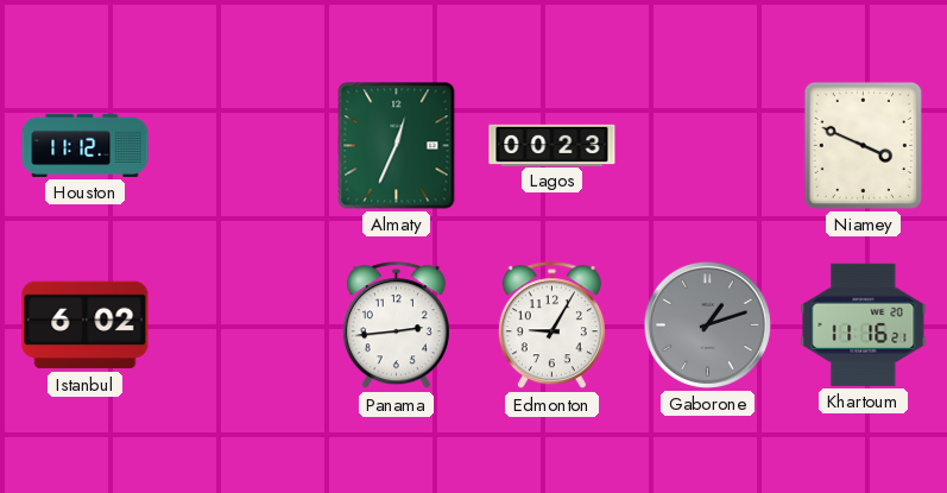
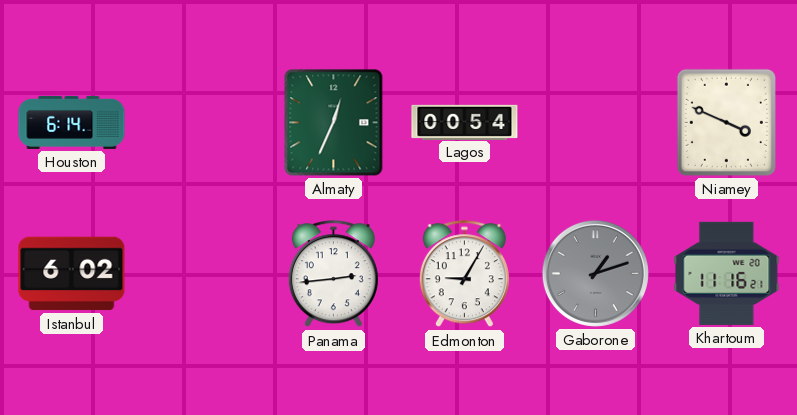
Houston: 11:12 -> 6:14 (72, 122)
Lagos: 00:23 -> 00:54 (465, 122)
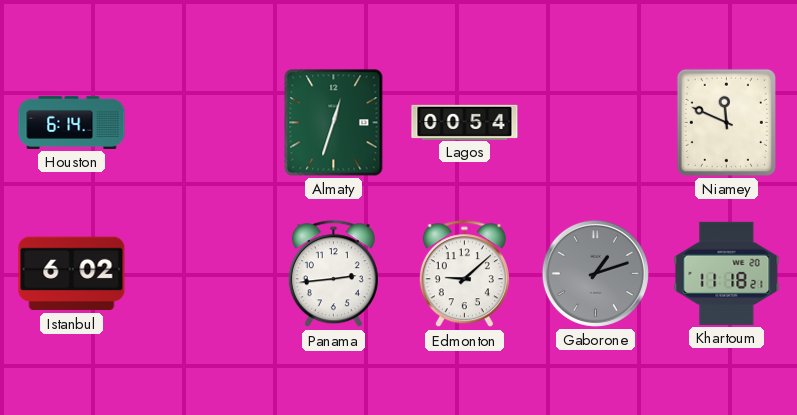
Almaty: 12:34 -> 12:33 (334, 123)
Niamey: 3:49 -> 11:49 (726, 122)
Edmonton: 9:05 -> 9:08 (464, 274)
Khartoum: 11:16 -> 11:18 (727, 273)
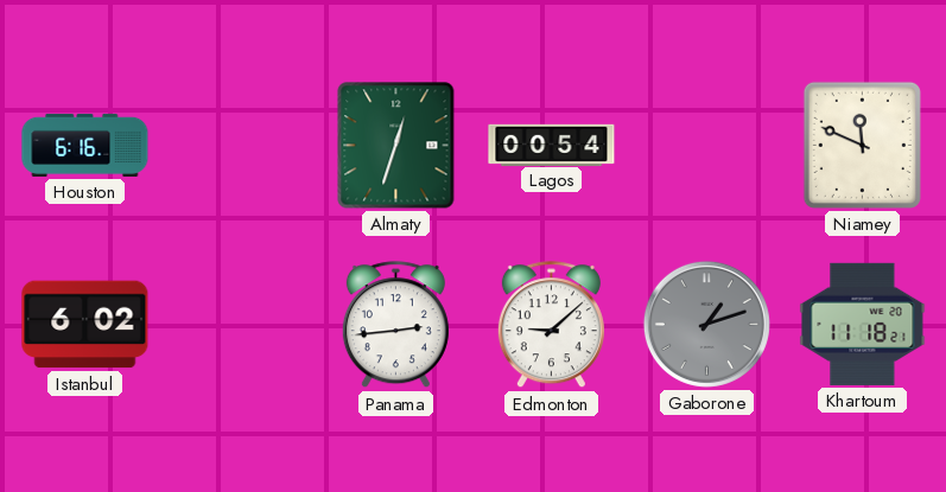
Houston: 6:14 -> 6:16 (85, 145)
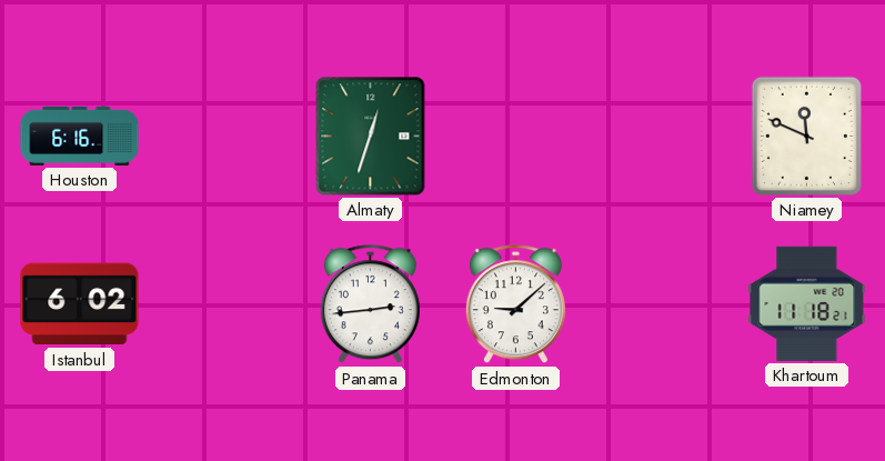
Lagos: 00:54 -> none (552, 145)
Gaborone: 1:12 -> none (706, 324)
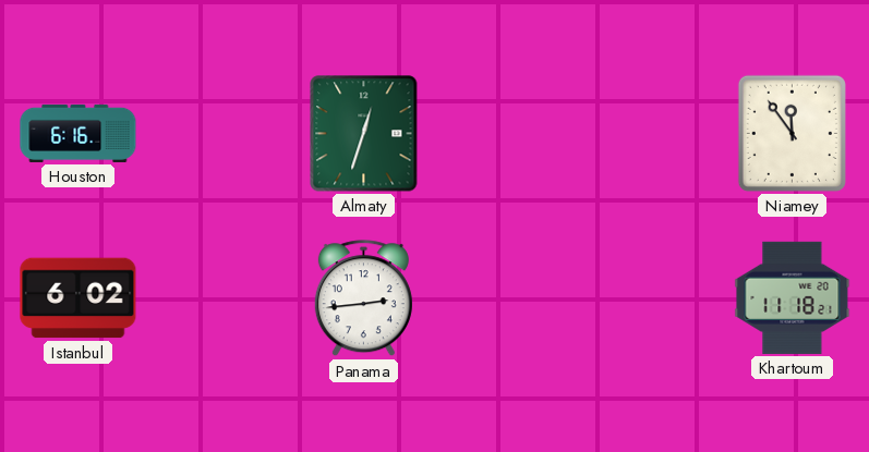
Niamey: 11:49 -> 11:54 (792, 133)
Edmonton: 9:08 -> none (515, 304)
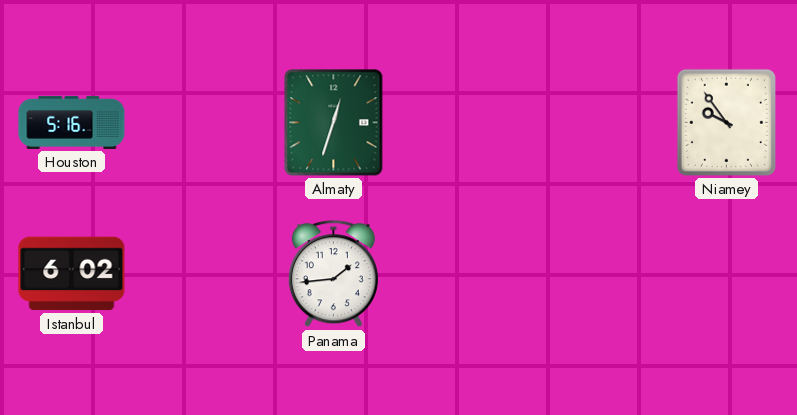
Houston: 6:16 -> 5:16 (72, 122)
Niamey: 11:54 -> 9:54 (726, 122)
Panama: 2:44 -> 1:44 (333, 274)
Khartoum: 11:18 -> none (793, 297)
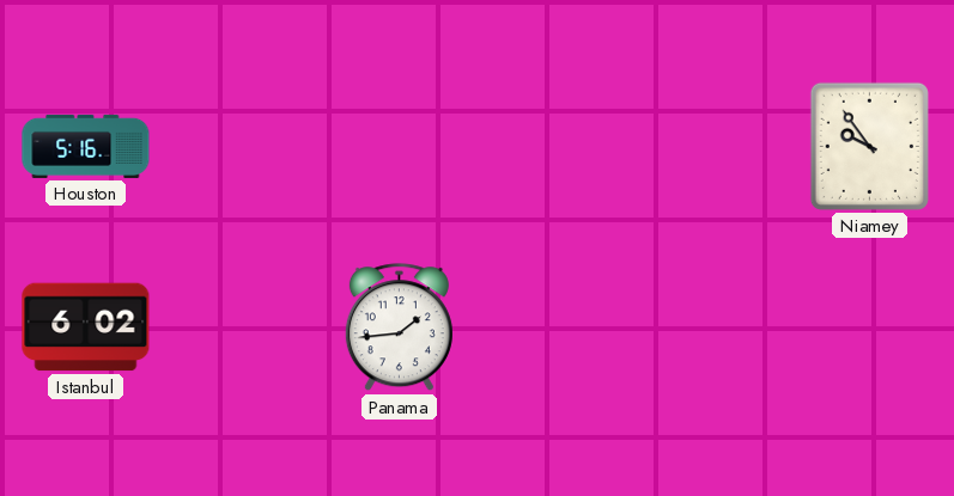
Almaty: 12:33 -> none (334, 123)
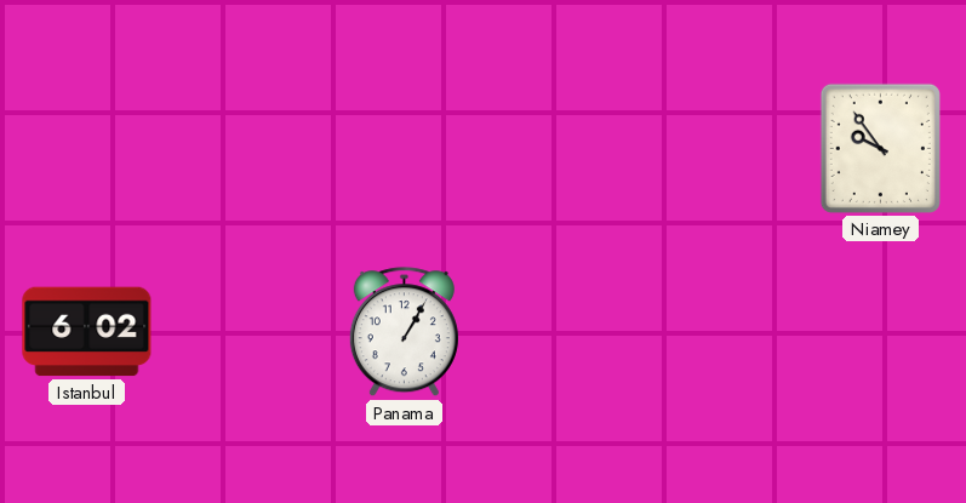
Houston: 5:16 -> none (86, 146)
Panama: 1:44 -> 1:05 (404, 332)
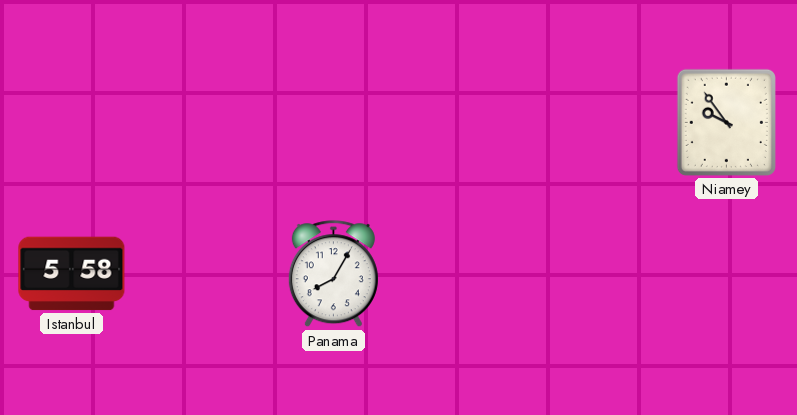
Istanbul: 6:02 -> 5:58 (72, 274)
Panama: 1:05 -> 8:05 (333, 274)
